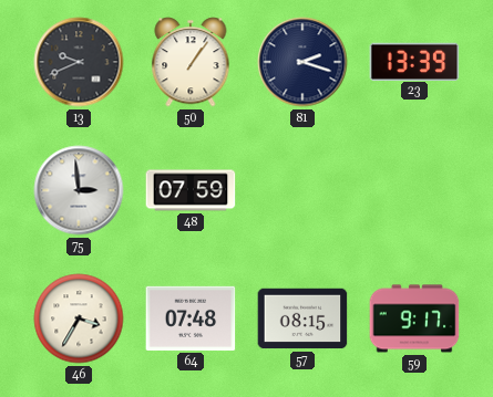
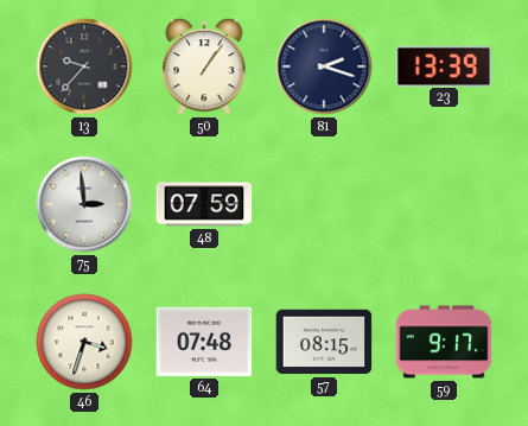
13: 9:41 -> 9:37 (84, 66)
46: 3:35 -> 3:33 (84, 342)
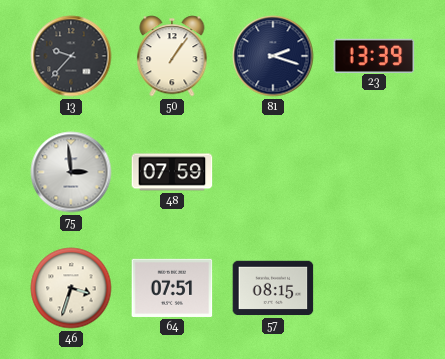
64: 07:48 -> 07:51 (172, 288)
59: 9:17 -> none (444, 342)
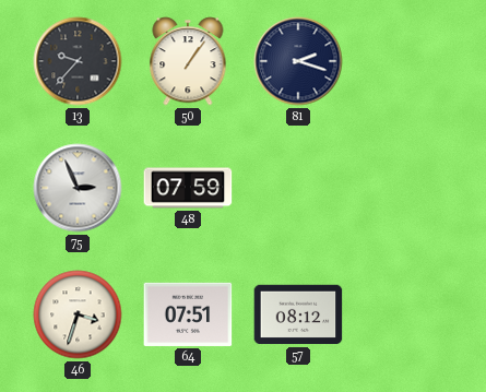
23: 13:39 -> none (374, 55)
75: 2:59 -> 2:56 (78, 188)
57: 08:15 -> 08:12 (298, 314)
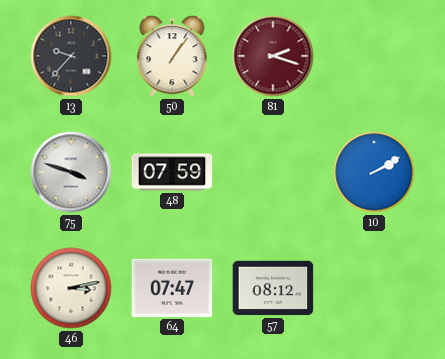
81 dial: navy -> burgundy (273, 56)
75: 2:56 -> 3:48 (71, 172)
10: none -> 2:10 (374, 172)
46: 3:33 -> 3:13 (71, 288)
64: 07:51 -> 07:47 (172, 288)
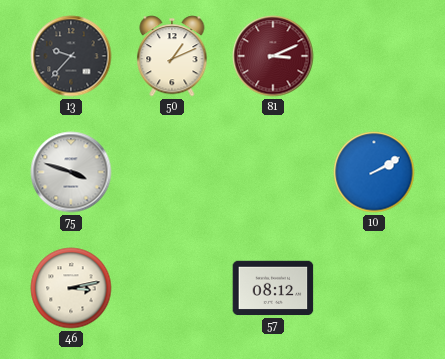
50: 1:06 -> 1:11 (172, 56)
81: 2:18 -> 3:11 (273, 56)
48: 07:59 -> none (172, 172)
64: 07:47 -> none (172, 288)
